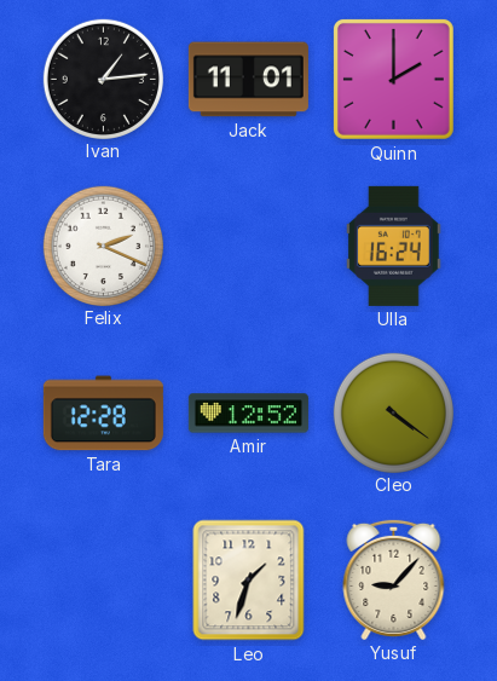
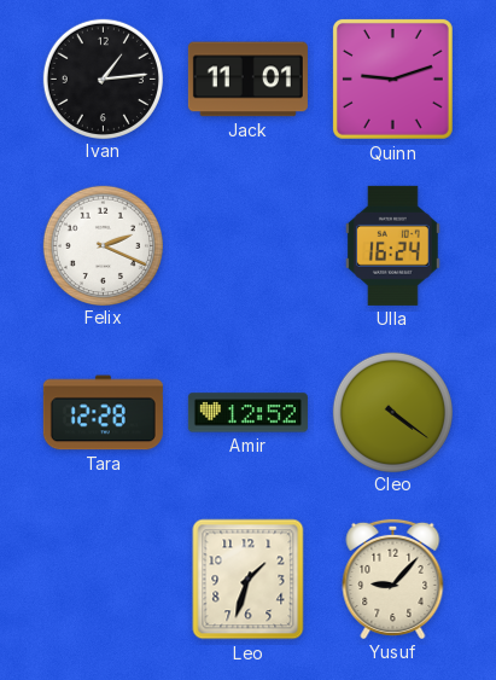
Quinn: 2:00 -> 9:12 (392, 79)
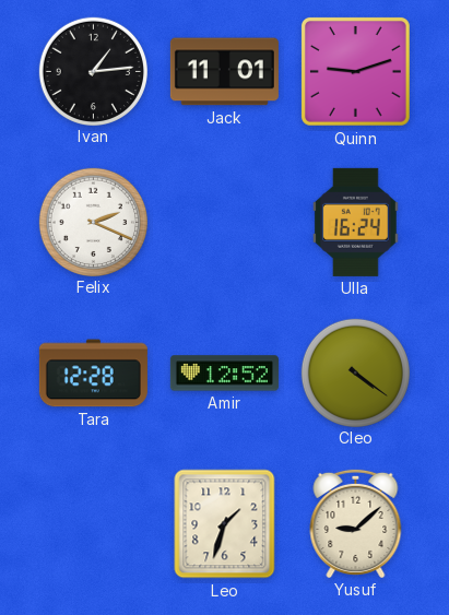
Yusuf: 9:07 -> 9:08 (356, 523)
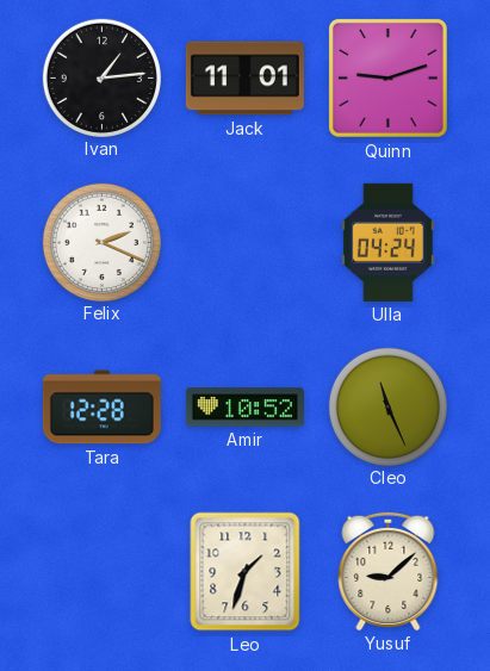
Ulla: 16:24 -> 04:24 (387, 242)
Amir: 12:52 -> 10:52 (244, 408)
Cleo: 4:21 -> 11:26 (387, 406)
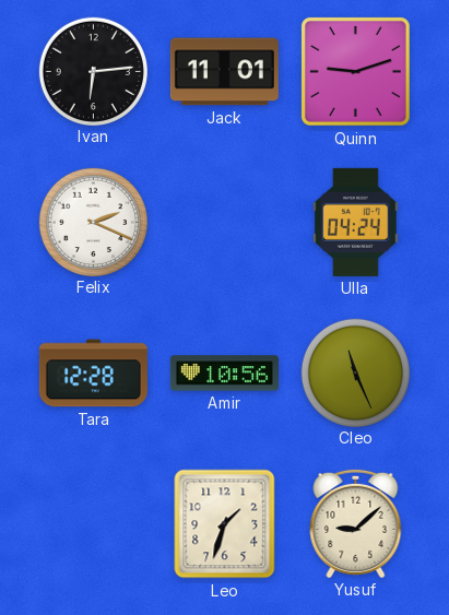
Ivan: 1:14 -> 6:14 (93, 71)
Amir: 10:52 -> 10:56 (224, 374)
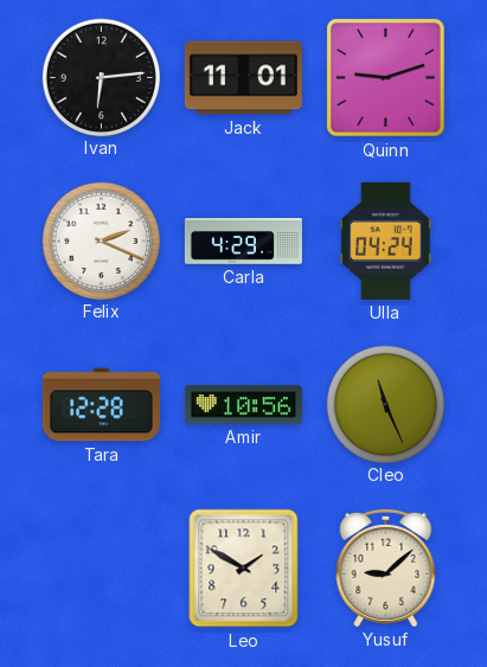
Carla: none -> 4:29 (243, 242)
Leo: 1:33 -> 1:50 (244, 569)
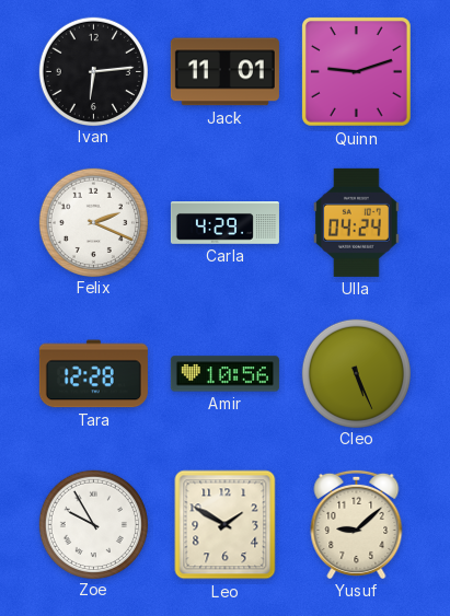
Cleo: 11:26 -> 5:26 (356, 373)
Zoe: none -> 9:55 (93, 524)
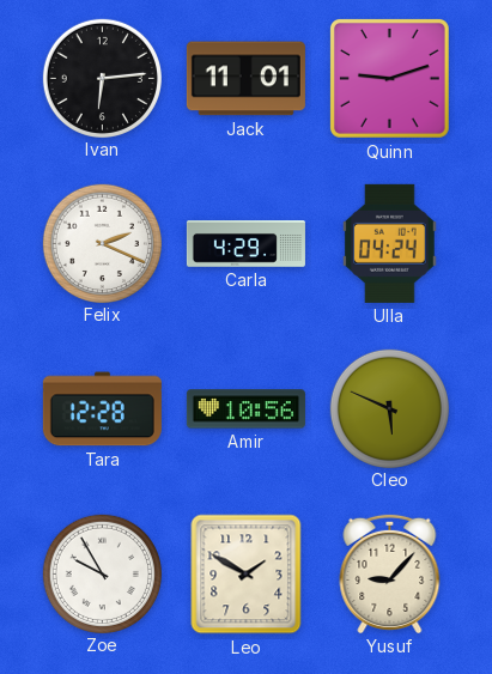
Cleo: 5:26 -> 5:49 (389, 408)
Yusuf: 9:08 -> 9:07 (390, 573)
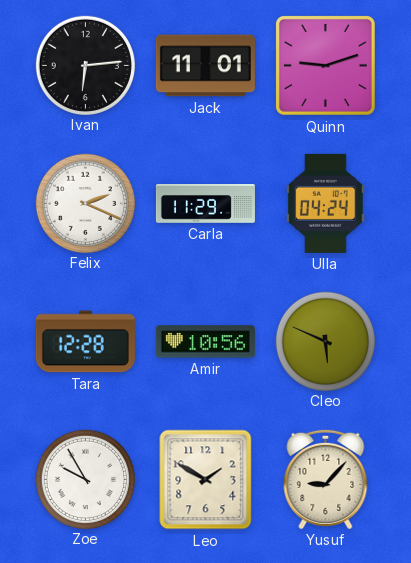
Carla: 4:29 -> 11:29 (205, 204)
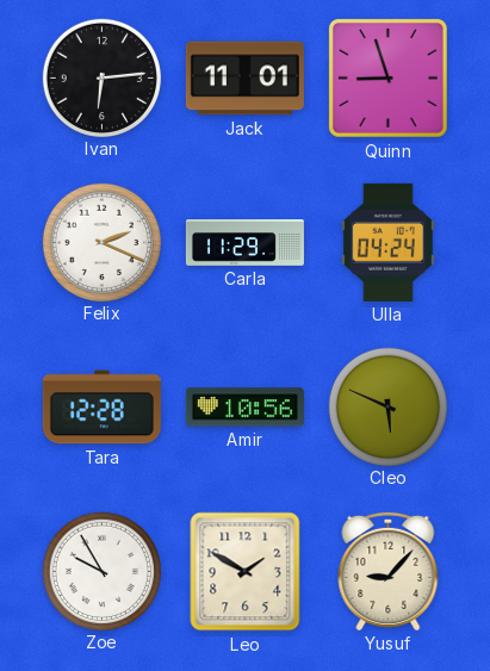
Quinn: 9:12 -> 8:57 (387, 77)
